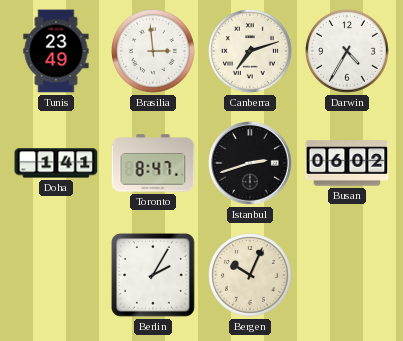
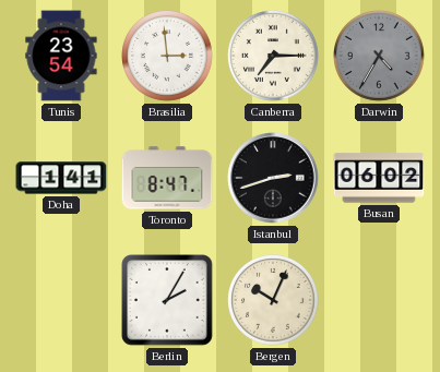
Tunis: 23:49 -> 23:54 (61, 56)
Canberra: 7:12 -> 7:15 (274, 57)
Darwin dial: white -> grey (380, 57)
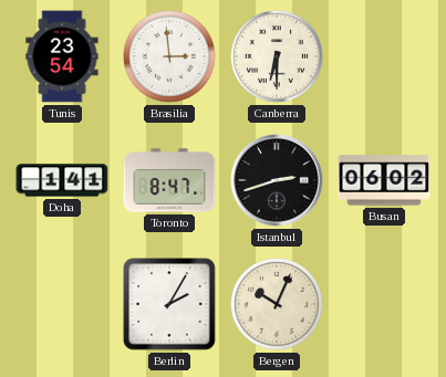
Canberra: 7:15 -> 6:30 (278, 57)
Darwin: 4:35 -> none (380, 57)
